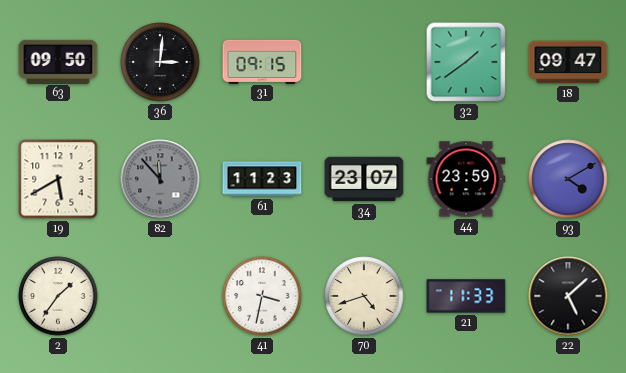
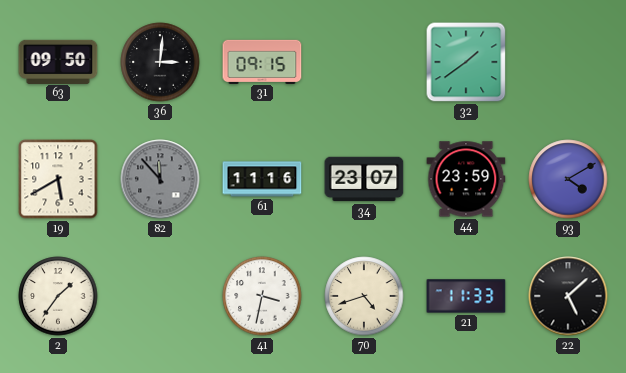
18: 09:47 -> none (568, 62)
61: 11:23 -> 11:16 (262, 179)
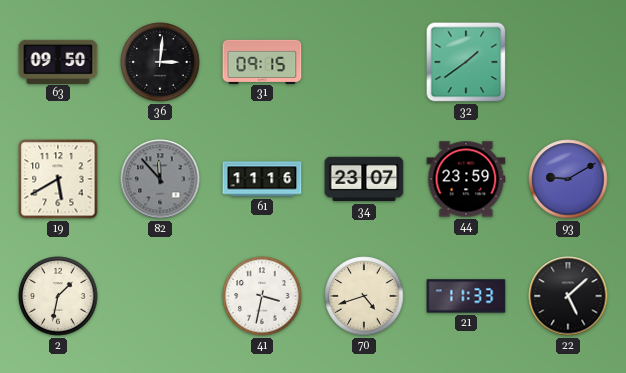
93: 4:10 -> 9:10 (568, 179)
2: 1:36 -> 1:32 (58, 296)
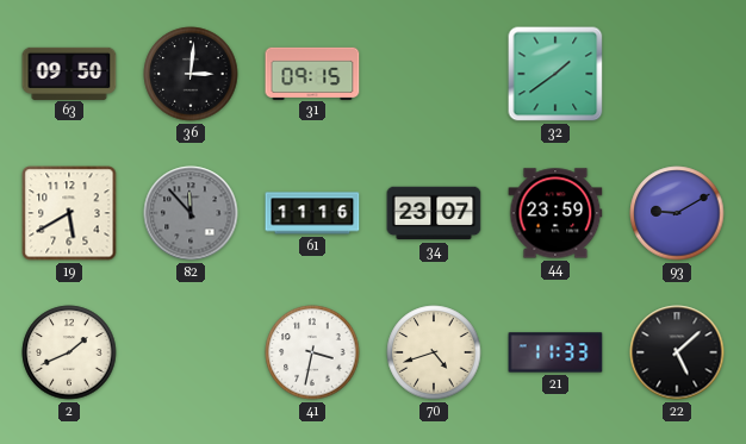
2: 1:32 -> 1:41 (69, 352)
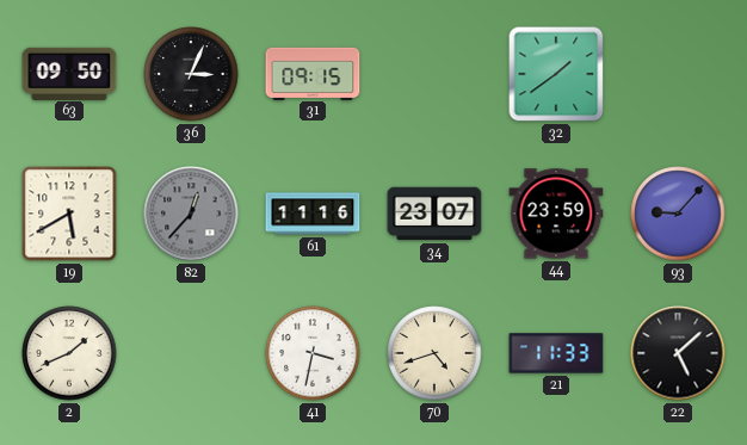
36: 3:01 -> 3:04 (191, 74)
82: 11:53 -> 12:37 (191, 214)
93: 9:10 -> 9:07 (678, 214)
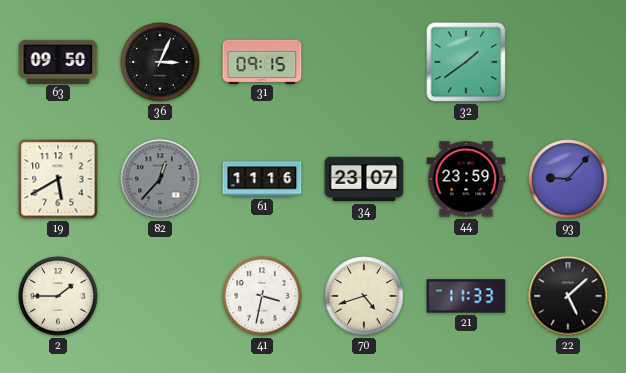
2: 1:41 -> 1:45 (58, 296)
